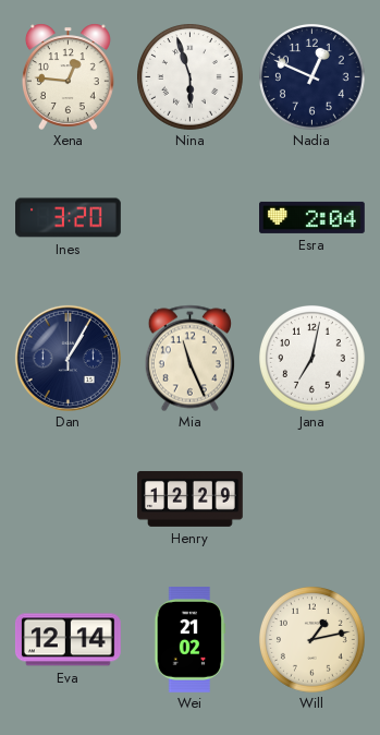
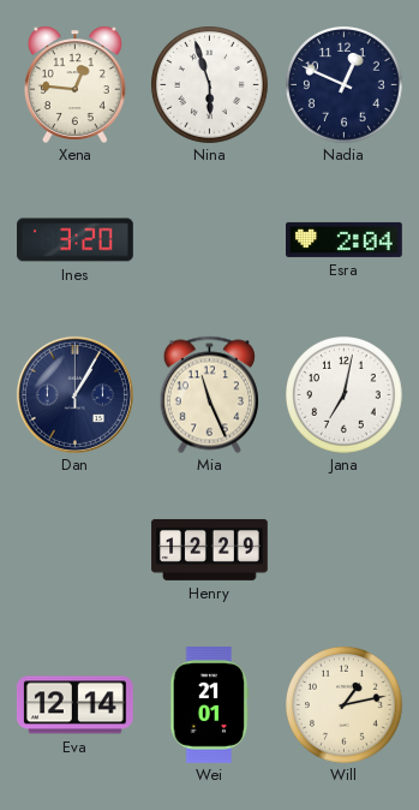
Wei: 21:02 -> 21:01 (210, 705)
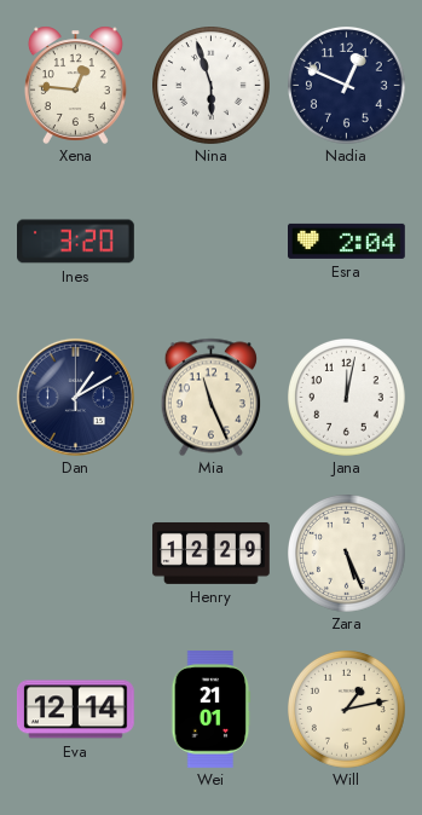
Dan: 1:05 -> 1:10 (75, 397)
Jana: 7:02 -> 12:02 (347, 398)
Zara: none -> 5:26 (347, 554)
